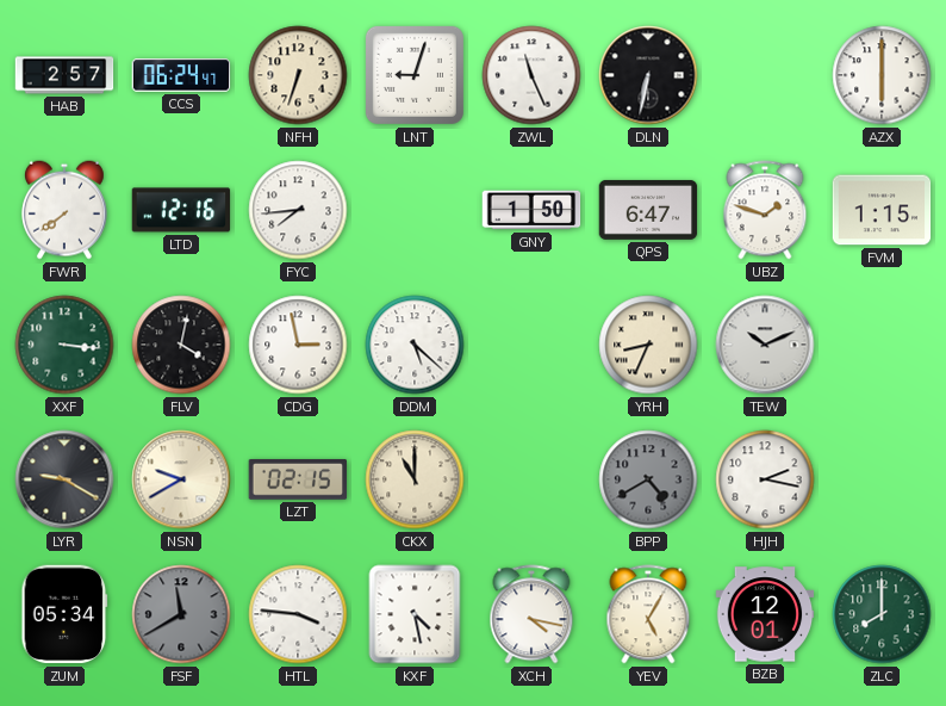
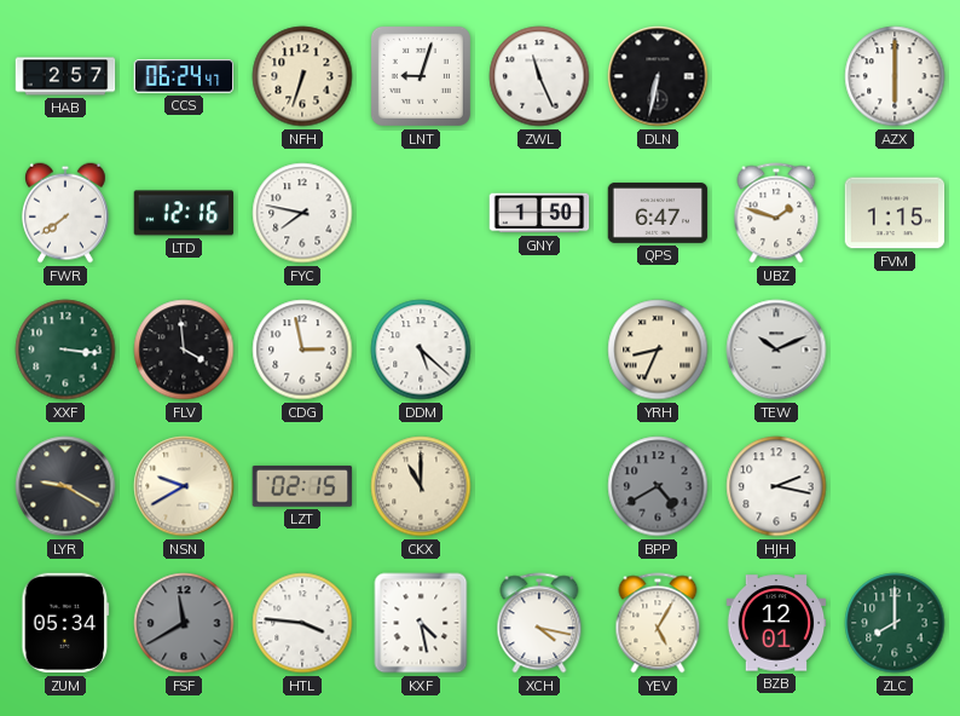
FYC: 7:44 -> 7:47 (302, 213)
FLV: 4:02 -> 3:59 (184, 350)
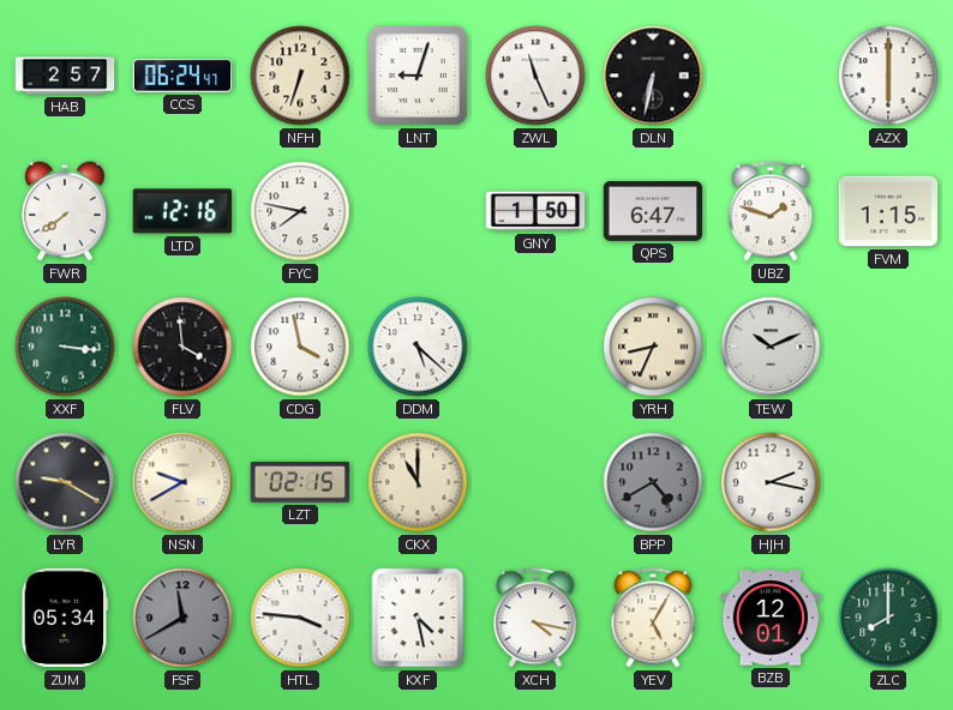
CDG: 2:58 -> 3:58 (300, 347)
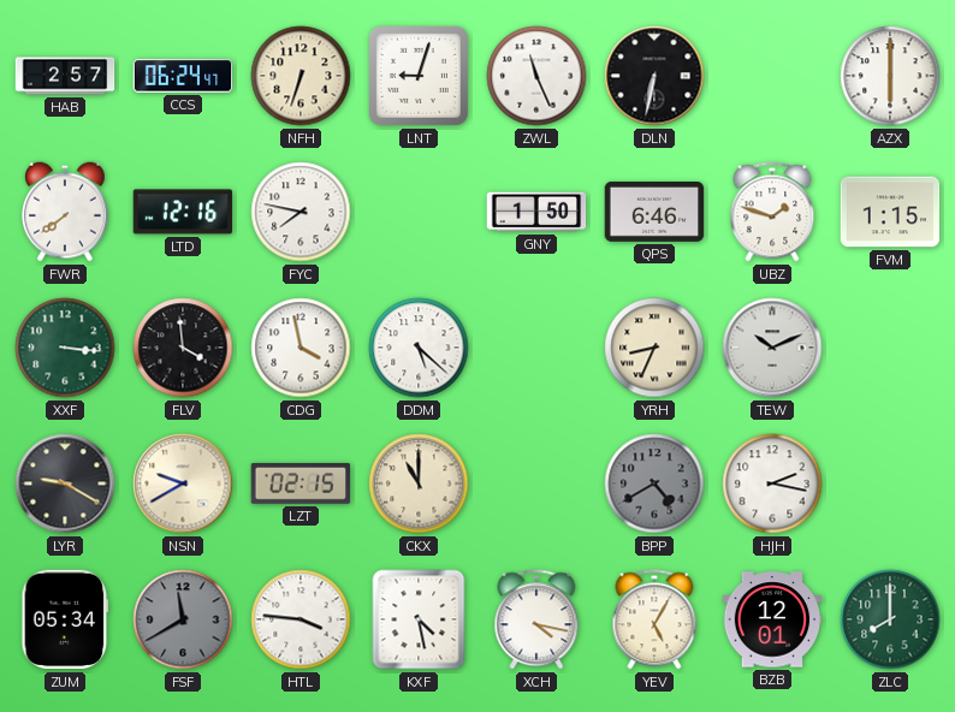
QPS: 6:47 -> 6:46 (654, 212)
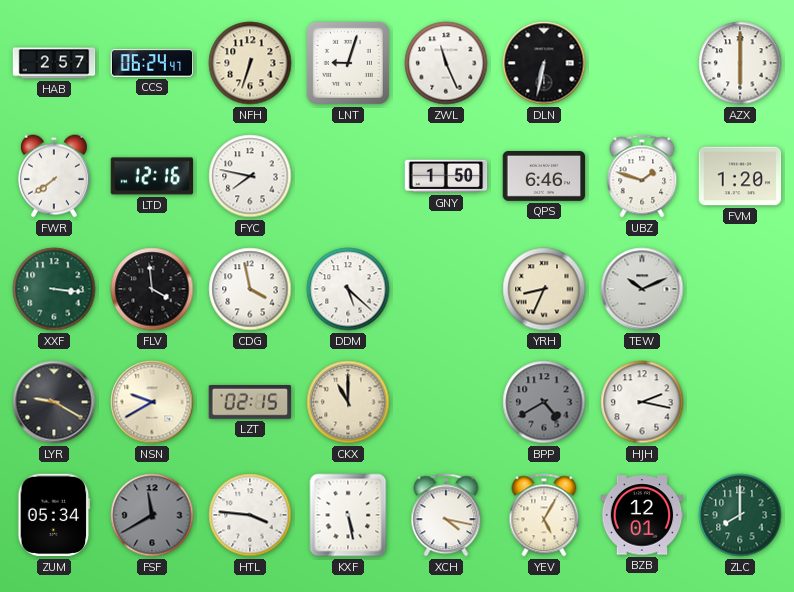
FVM: 1:15 -> 1:20 (740, 176)
KXF: 4:28 -> 5:28 (348, 515)
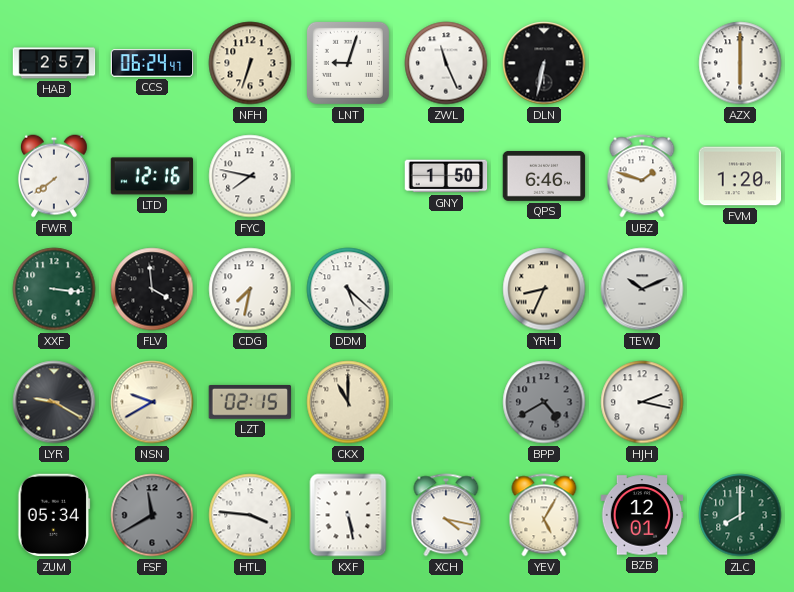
CDG: 3:58 -> 7:32 (250, 289)
